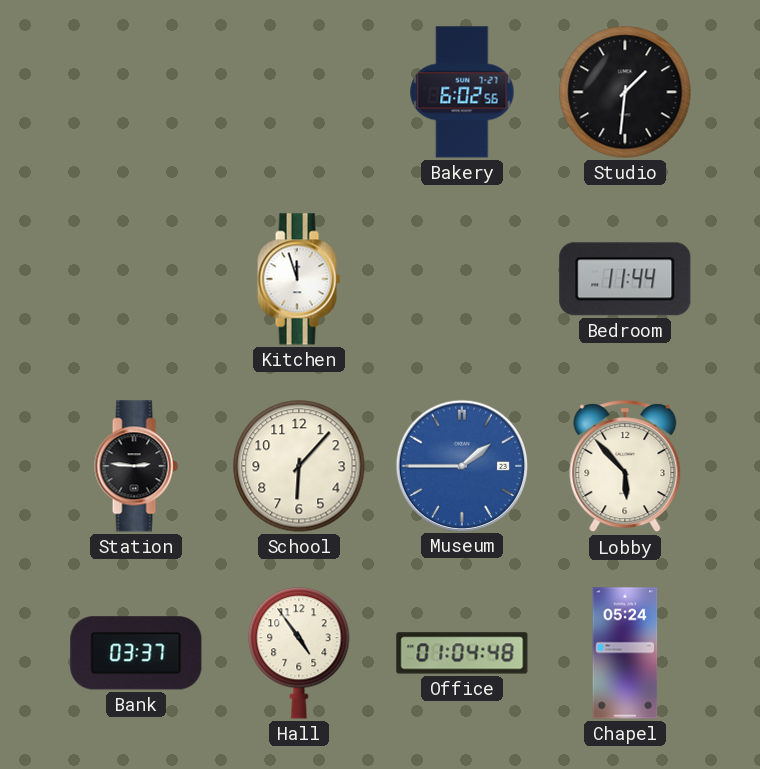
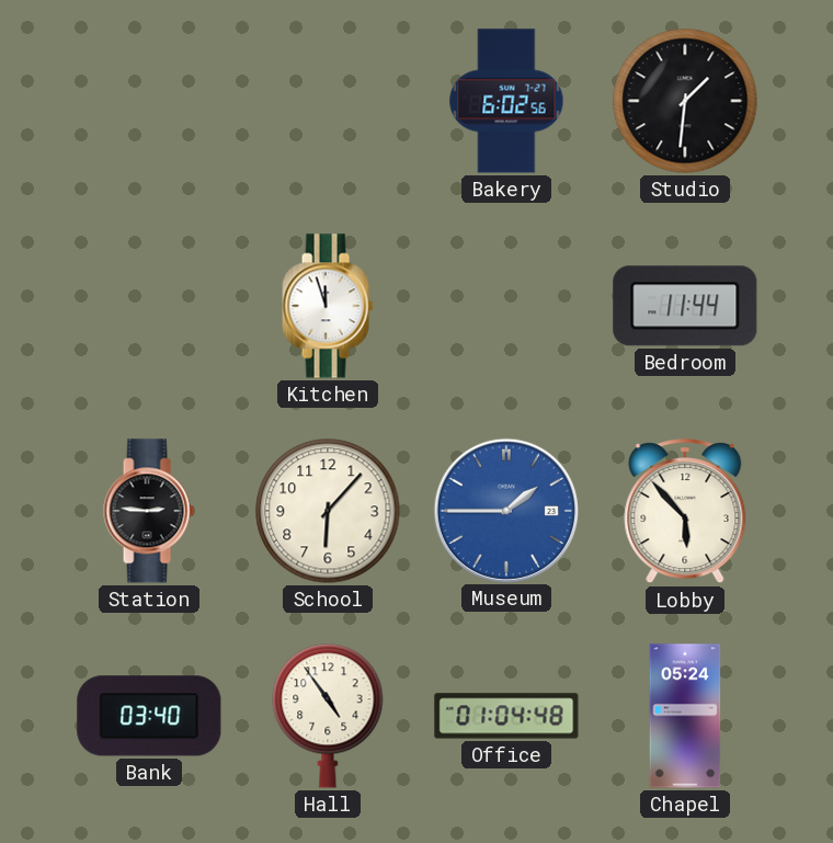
Bank: 03:37 -> 03:40 (149, 716)
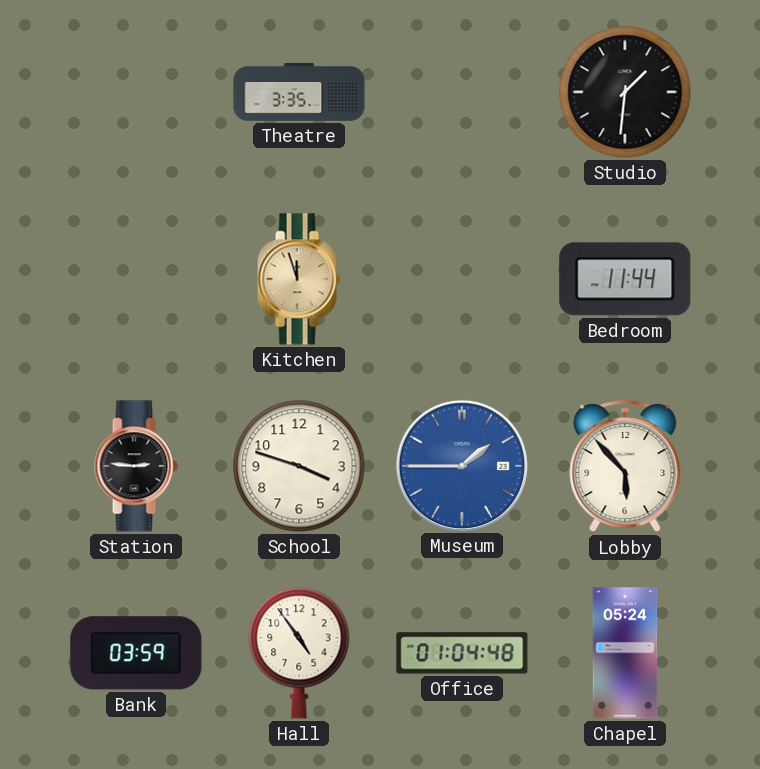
Theatre: none -> 3:35 (299, 93)
Bakery: 6:02 -> none (506, 101)
Kitchen dial: white -> champagne (299, 279)
School: 6:07 -> 3:48 (299, 466)
Bank: 03:40 -> 03:59 (136, 653)
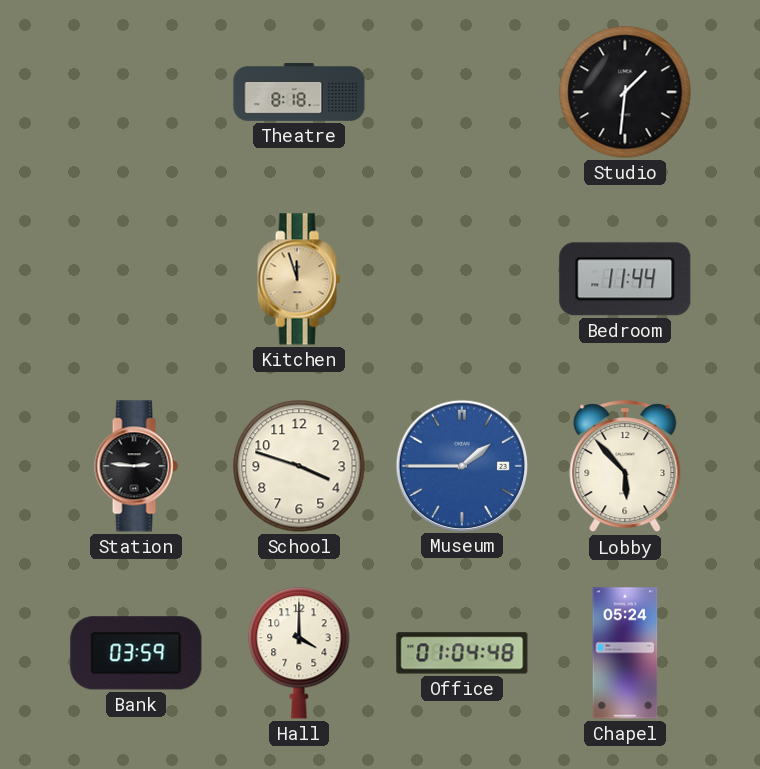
Theatre: 3:35 -> 8:18 (299, 93)
Hall: 4:54 -> 4:00 (299, 653)
